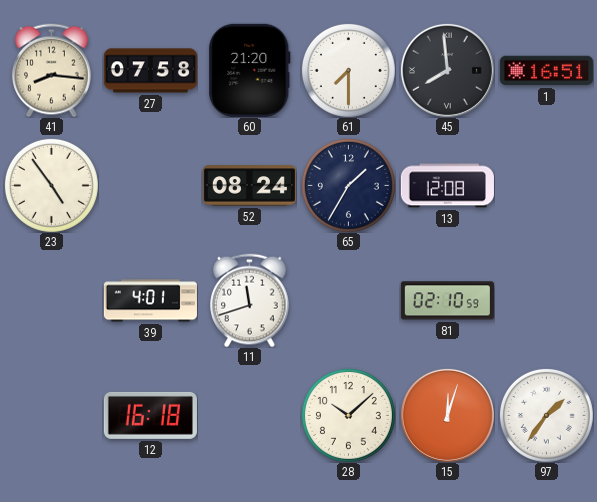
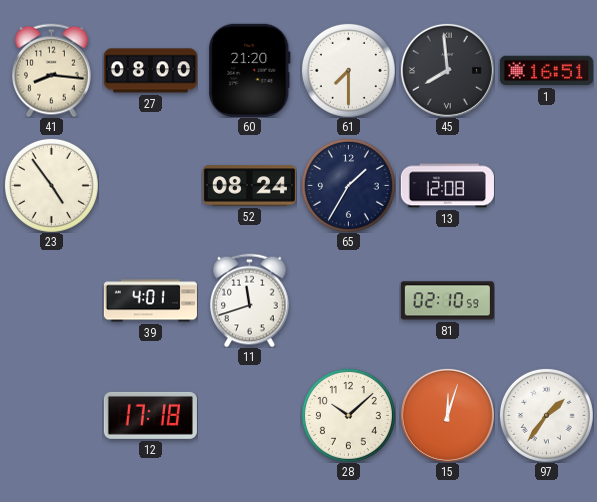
27: 07:58 -> 08:00 (150, 71)
12: 16:18 -> 17:18 (150, 415)
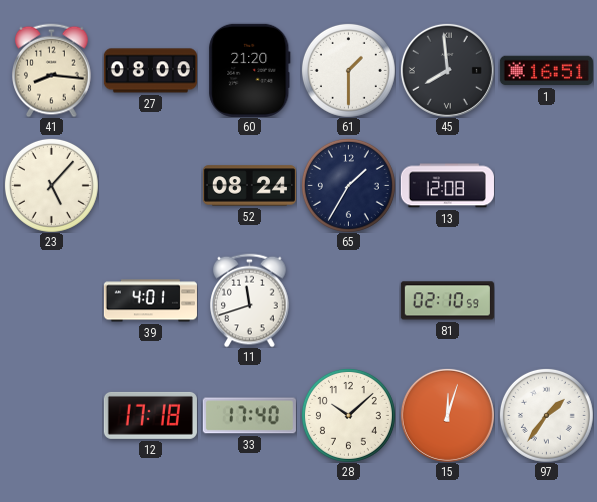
61: 7:30 -> 1:30 (348, 70)
23: 4:54 -> 5:07 (51, 185)
33: none -> 17:40 (249, 416)
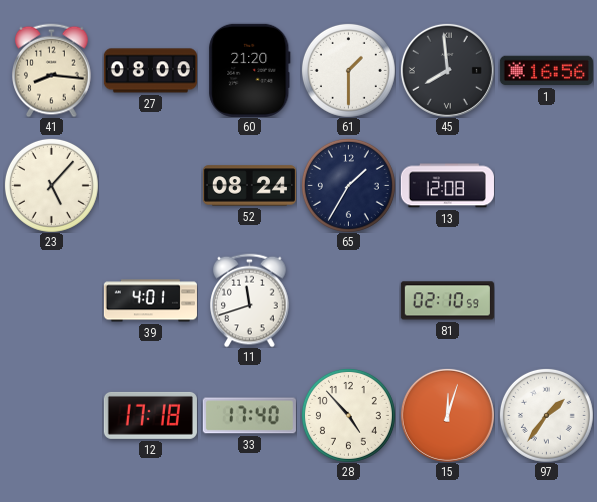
1: 16:51 -> 16:56 (546, 71)
28: 10:08 -> 4:53 (348, 415)
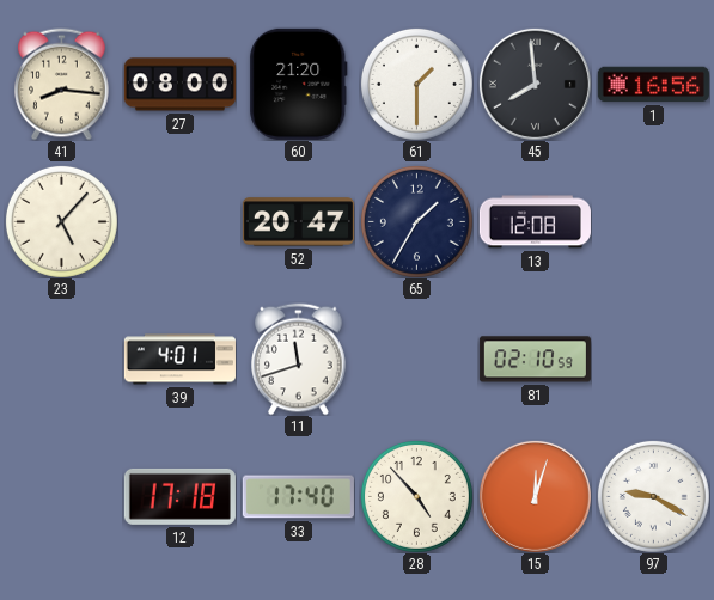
52: 08:24 -> 20:47 (298, 222)
97: 1:36 -> 9:20 (653, 496)
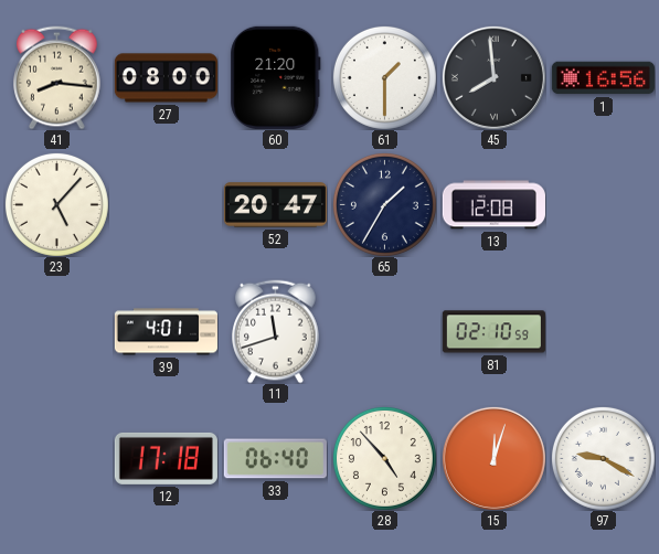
33: 17:40 -> 06:40 (275, 459)
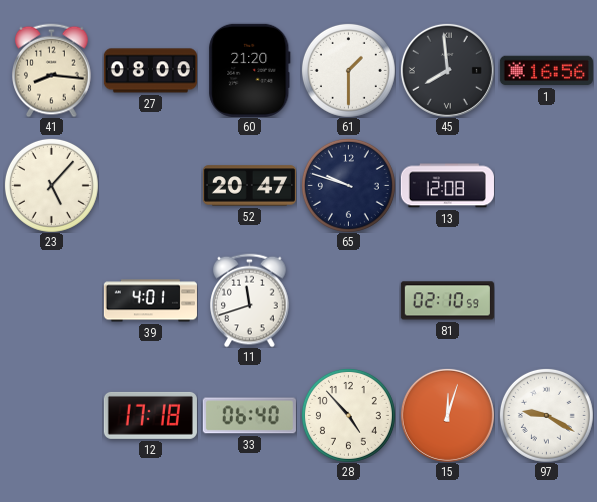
65: 1:35 -> 9:48 (348, 185)
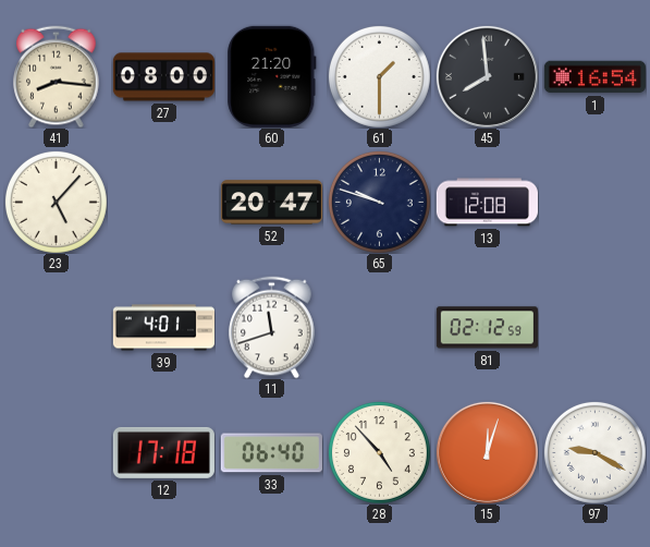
1: 16:56 -> 16:54 (594, 77)
81: 02:10 -> 02:12 (487, 328)
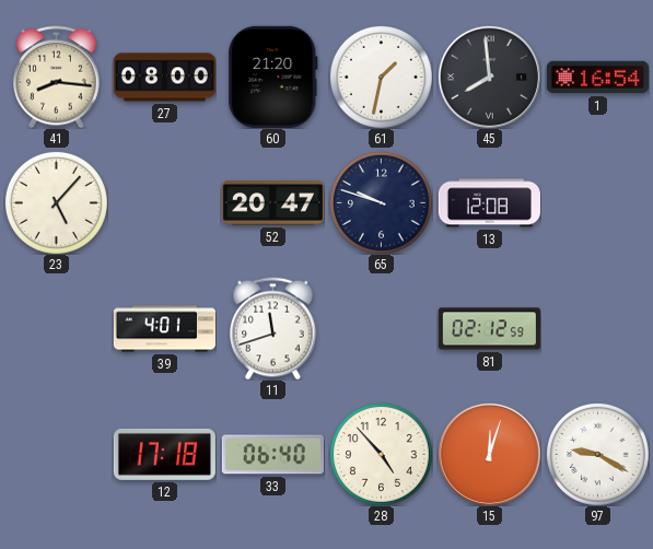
61: 1:30 -> 1:32 (381, 77)
